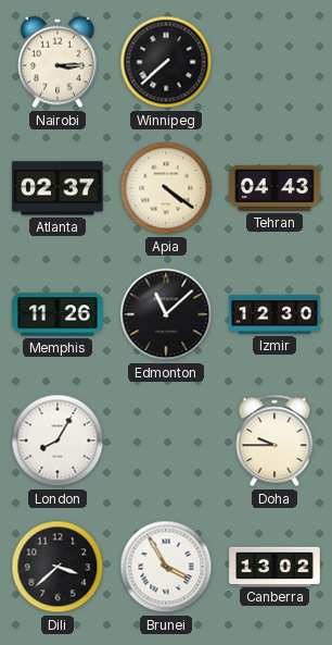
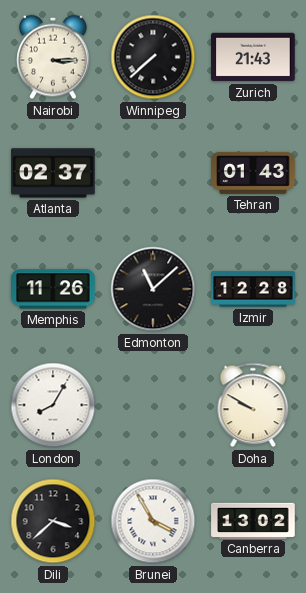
Zurich: none -> 21:43 (253, 57)
Apia: 4:21 -> none (166, 188)
Tehran: 04:43 -> 01:43 (253, 173)
Izmir: 12:30 -> 12:28 (253, 289)
Doha: 9:45 -> 9:50 (253, 405)
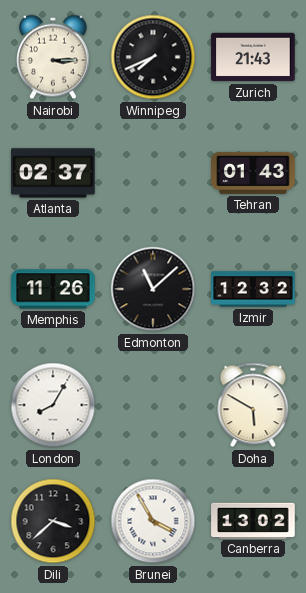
Winnipeg: 7:38 -> 7:41 (153, 57)
Izmir: 12:28 -> 12:32 (253, 289)
Doha: 9:50 -> 5:50 (253, 405)
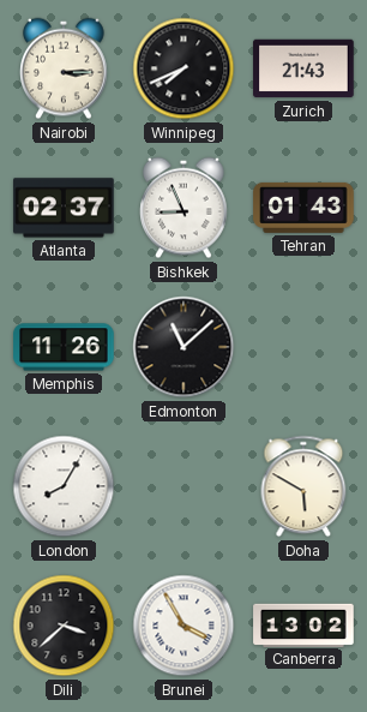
Bishkek: none -> 8:56 (183, 208)
Izmir: 12:32 -> none (253, 289)
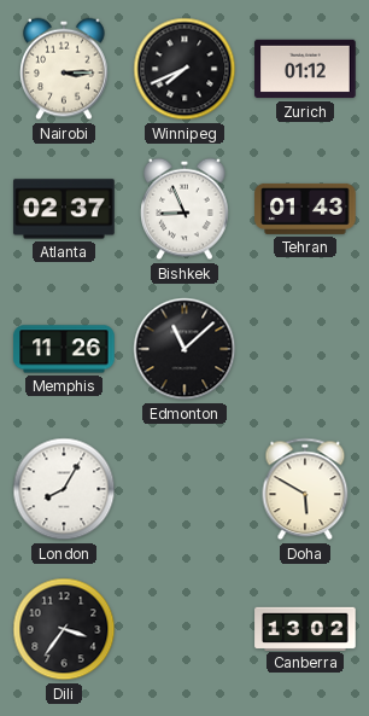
Zurich: 21:43 -> 01:12 (305, 69)
Dili: 3:38 -> 3:36 (64, 629)
Brunei: 3:55 -> none (183, 626)
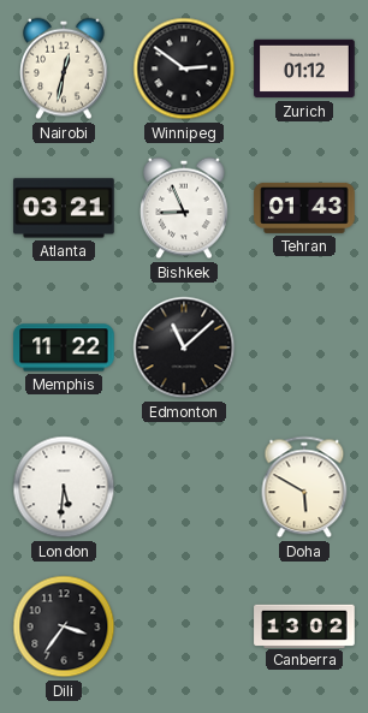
Nairobi: 3:15 -> 12:32 (64, 69)
Winnipeg: 7:41 -> 2:51 (184, 69)
Atlanta: 02:37 -> 03:21 (64, 208)
Memphis: 11:26 -> 11:22 (64, 347)
London: 8:05 -> 5:31 (64, 487)
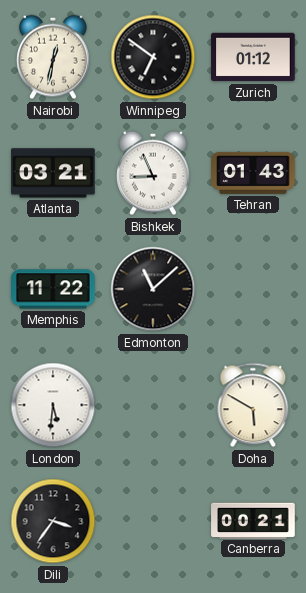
Winnipeg: 2:51 -> 6:51 (153, 57)
Canberra: 13:02 -> 00:21 (253, 520)
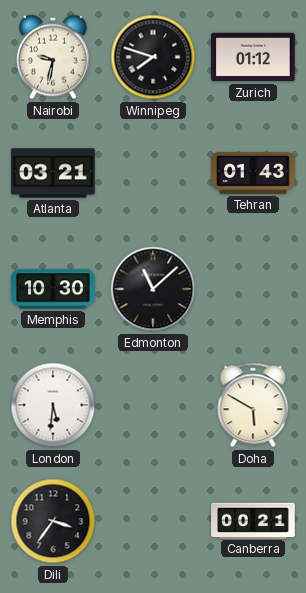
Nairobi: 12:32 -> 9:32 (53, 57)
Winnipeg: 6:51 -> 7:48 (153, 57)
Bishkek: 8:56 -> none (153, 173)
Memphis: 11:22 -> 10:30 (53, 289)
